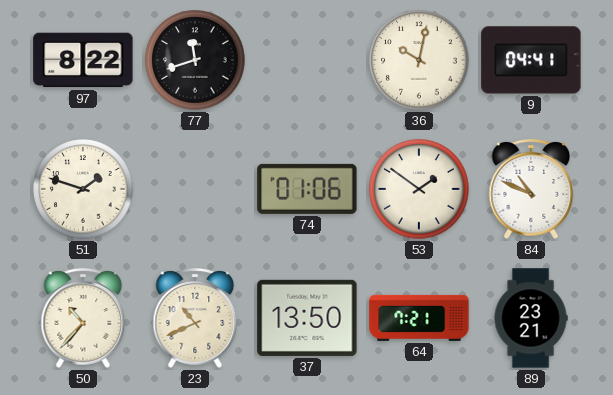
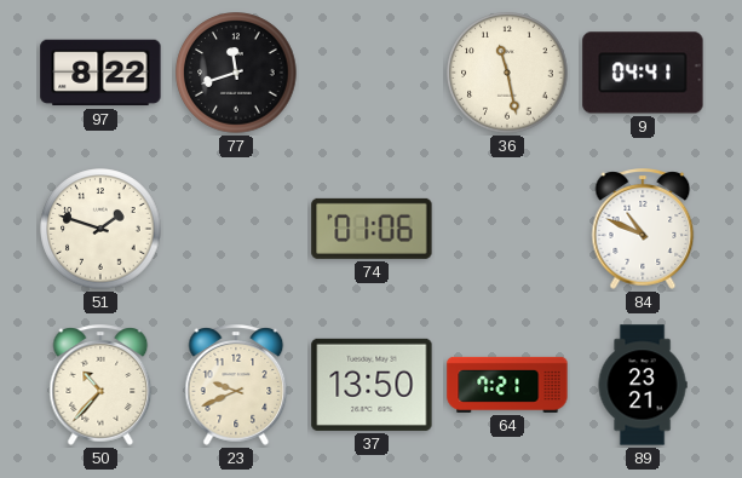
36: 10:02 -> 11:28 (507, 73)
53: 1:51 -> none (419, 189)
23: 10:41 -> 9:41 (236, 385)
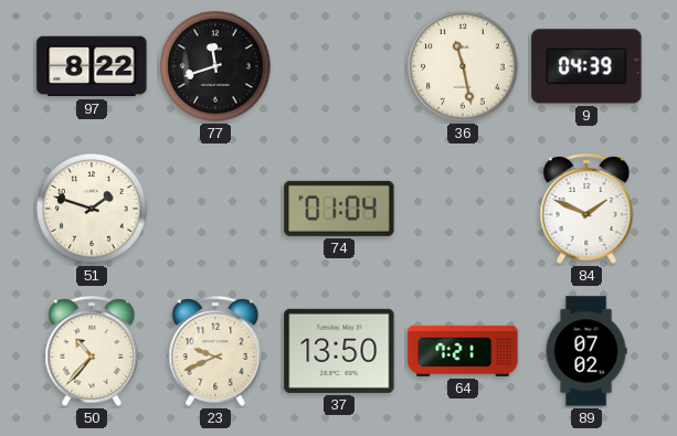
9: 04:41 -> 04:39 (586, 66)
74: 01:06 -> 01:04 (339, 209)
84: 10:49 -> 1:49 (586, 209)
89: 23:21 -> 07:02 (586, 351)
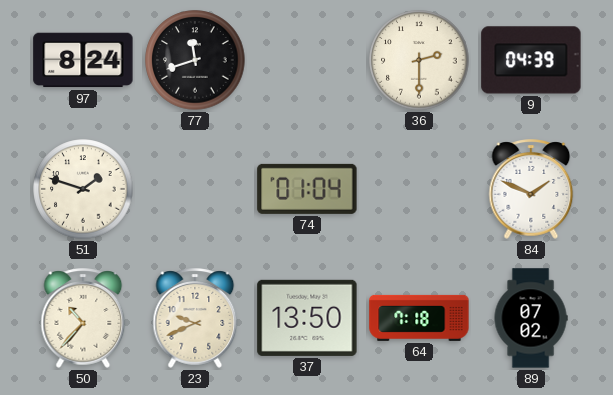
97: 8:22 -> 8:24 (83, 60)
36: 11:28 -> 2:30 (419, 60)
64: 7:21 -> 7:18 (419, 318)
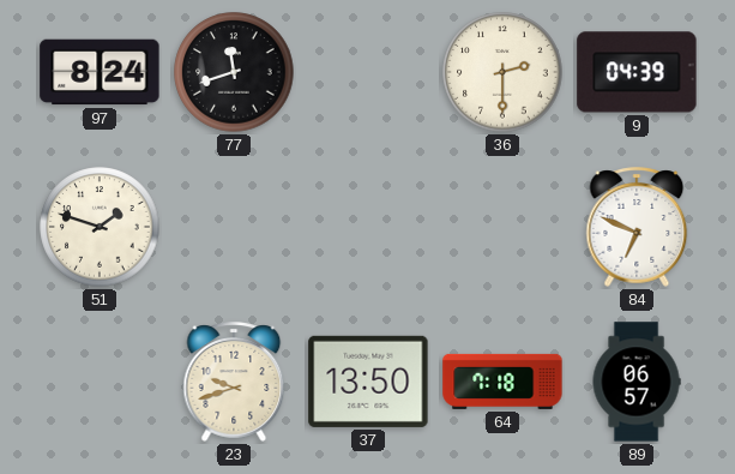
74: 01:04 -> none (307, 189)
84: 1:49 -> 6:49 (637, 227)
50: 10:37 -> none (83, 318)
23: 9:41 -> 9:42 (234, 382)
89: 07:02 -> 06:57 (637, 382)
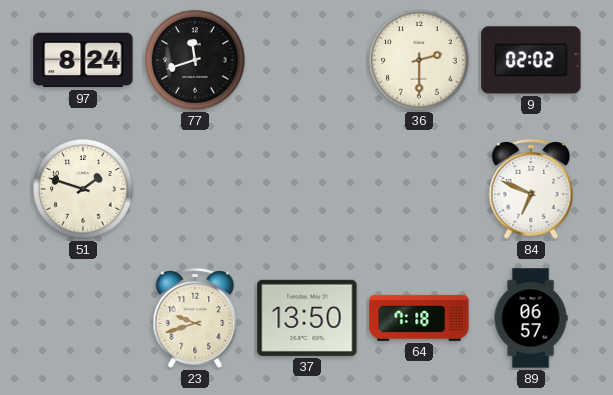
9: 04:39 -> 02:02 (531, 60)
